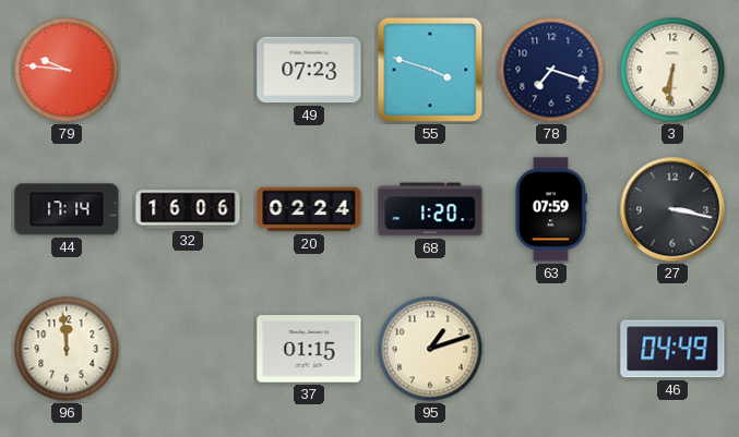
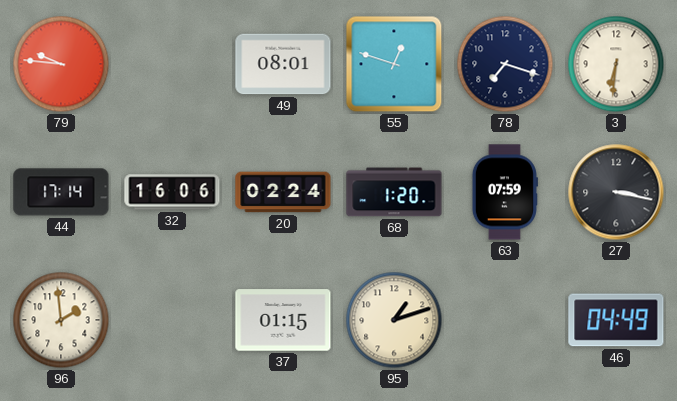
49: 07:23 -> 08:01 (283, 64)
55: 3:48 -> 12:48 (394, 64)
96: 11:59 -> 1:59 (61, 320)
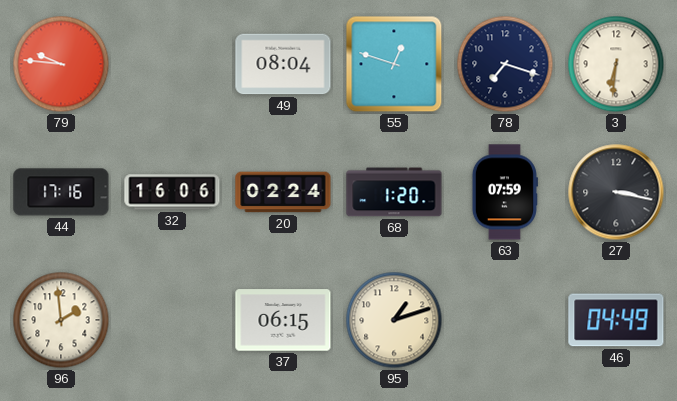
49: 08:01 -> 08:04 (283, 64)
44: 17:14 -> 17:16 (61, 192)
37: 01:15 -> 06:15 (283, 320)
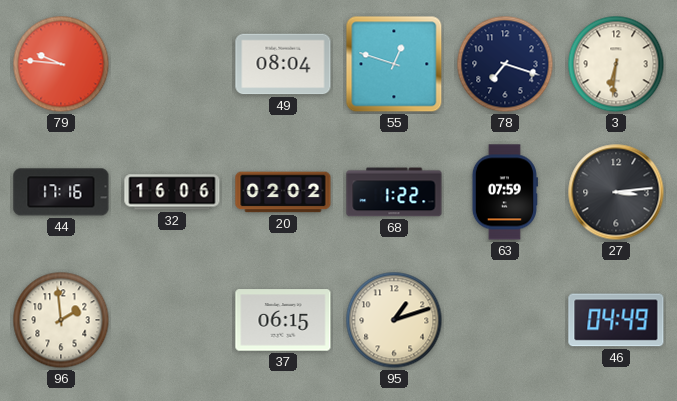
20: 02:24 -> 02:02 (283, 192)
68: 1:20 -> 1:22 (394, 192)
27: 3:17 -> 3:14 (616, 192)
